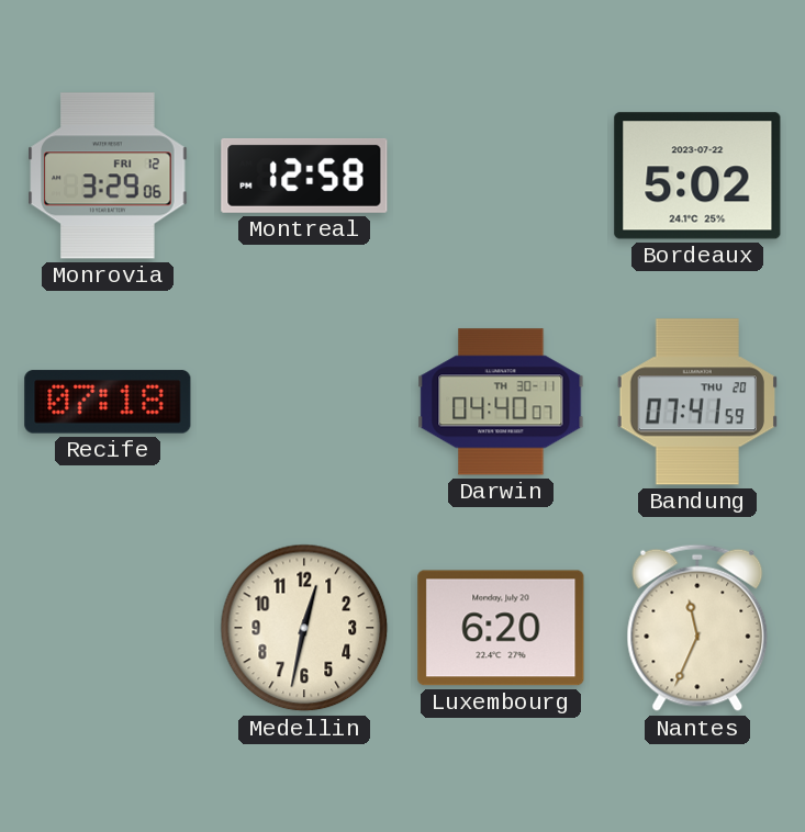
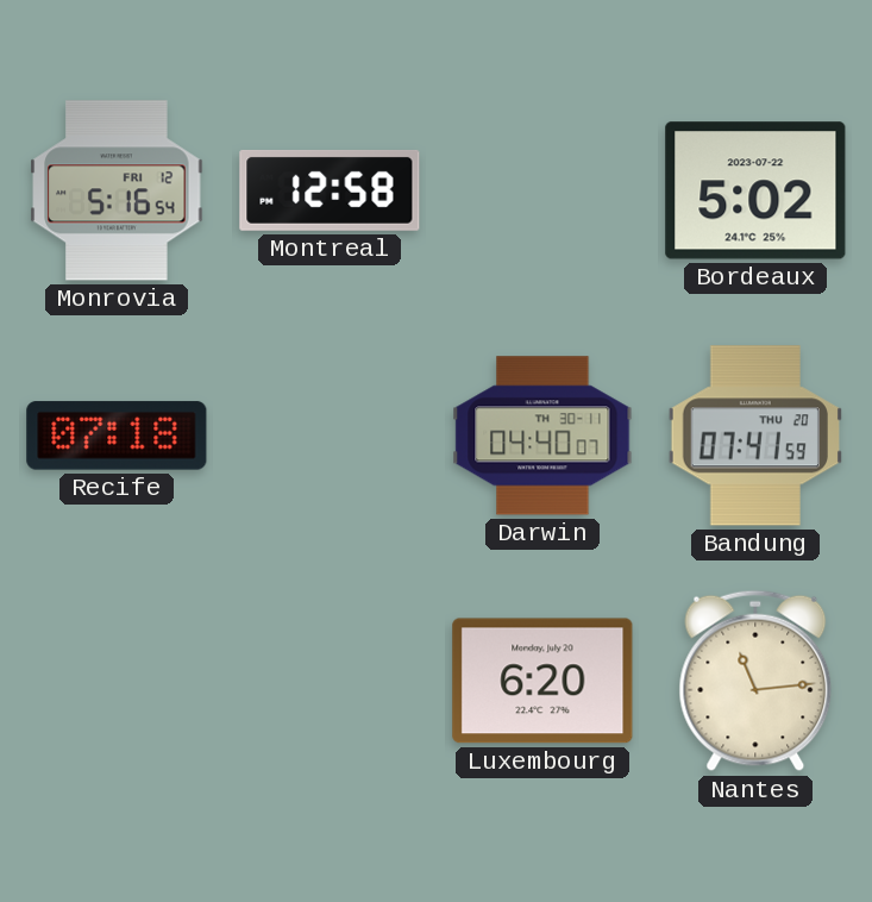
Monrovia: 3:29 -> 5:16 (117, 190)
Medellin: 12:32 -> none (304, 628)
Nantes: 11:34 -> 11:14 (755, 681)
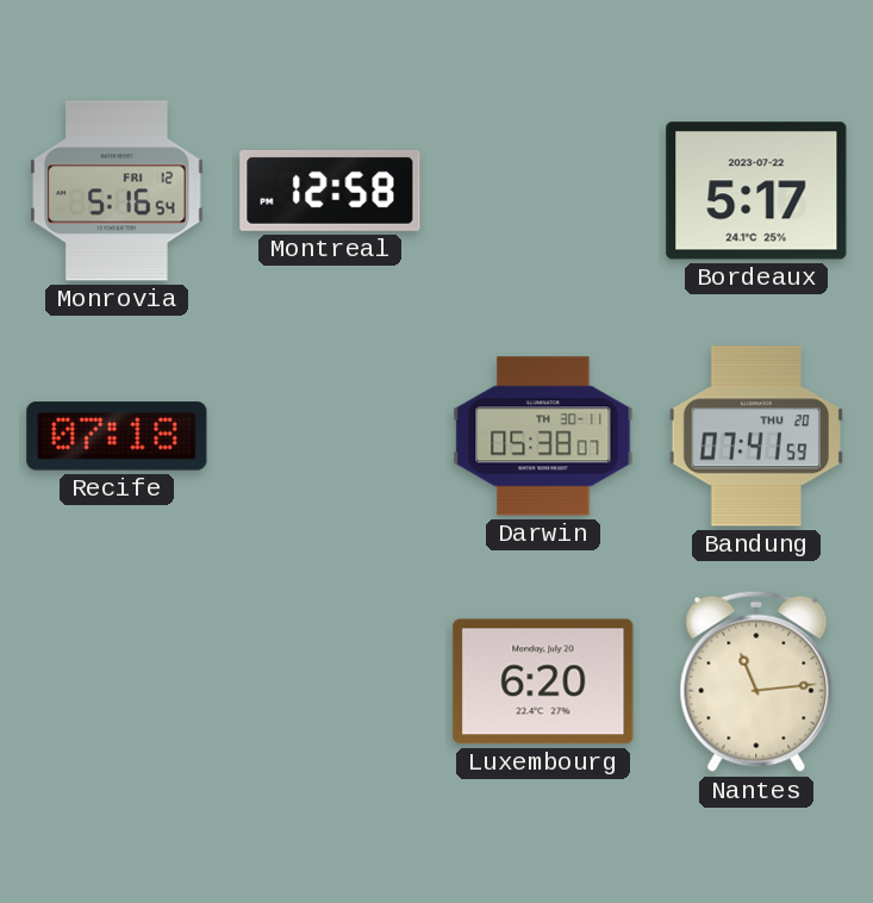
Bordeaux: 5:02 -> 5:17 (756, 191)
Darwin: 04:40 -> 05:38 (543, 436)
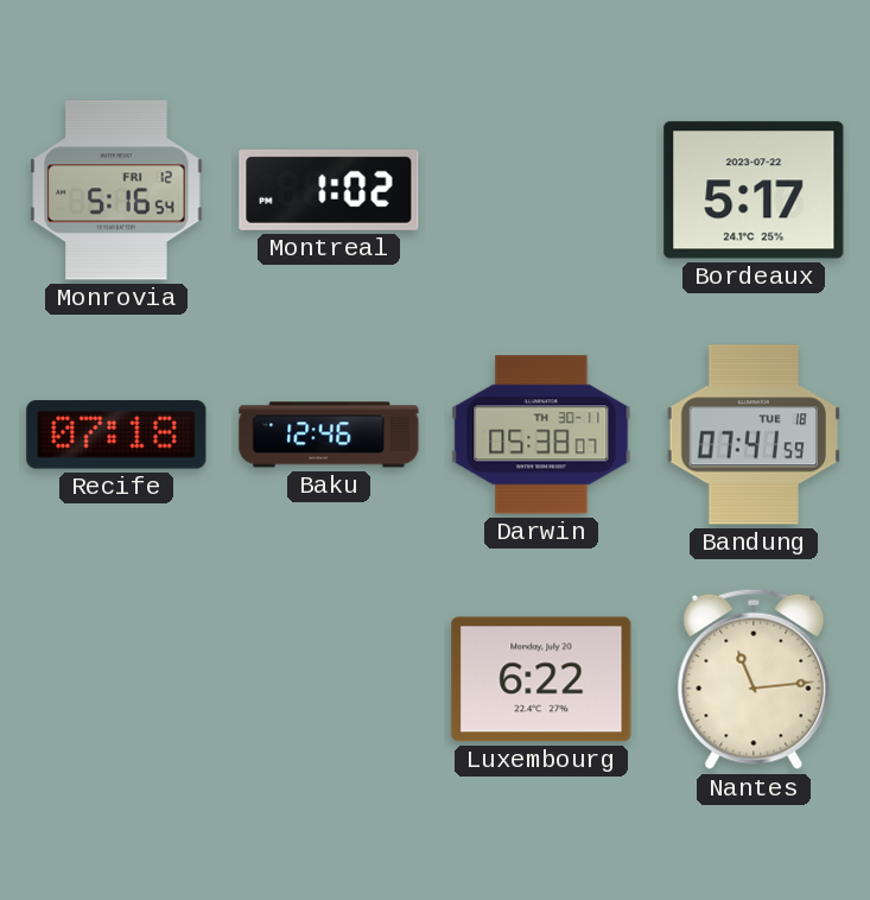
Montreal: 12:58 -> 1:02 (329, 190)
Baku: none -> 12:46 (329, 435)
Bandung date: THU 20 -> TUE 18 (752, 435)
Luxembourg: 6:20 -> 6:22 (541, 679)
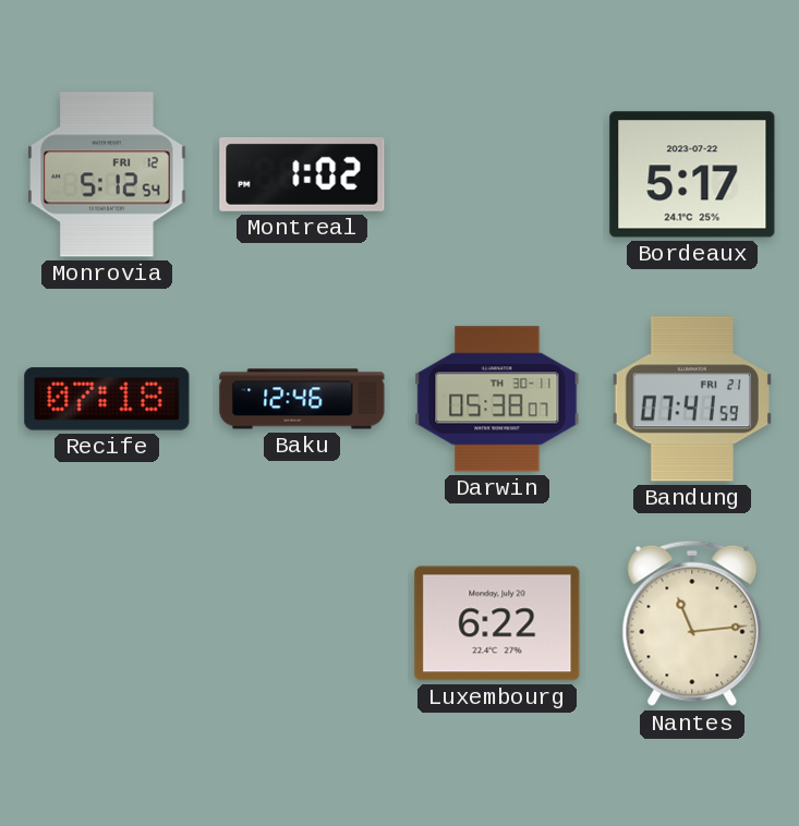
Monrovia: 5:16 -> 5:12 (107, 174)
Bandung date: TUE 18 -> FRI 21 (691, 399)
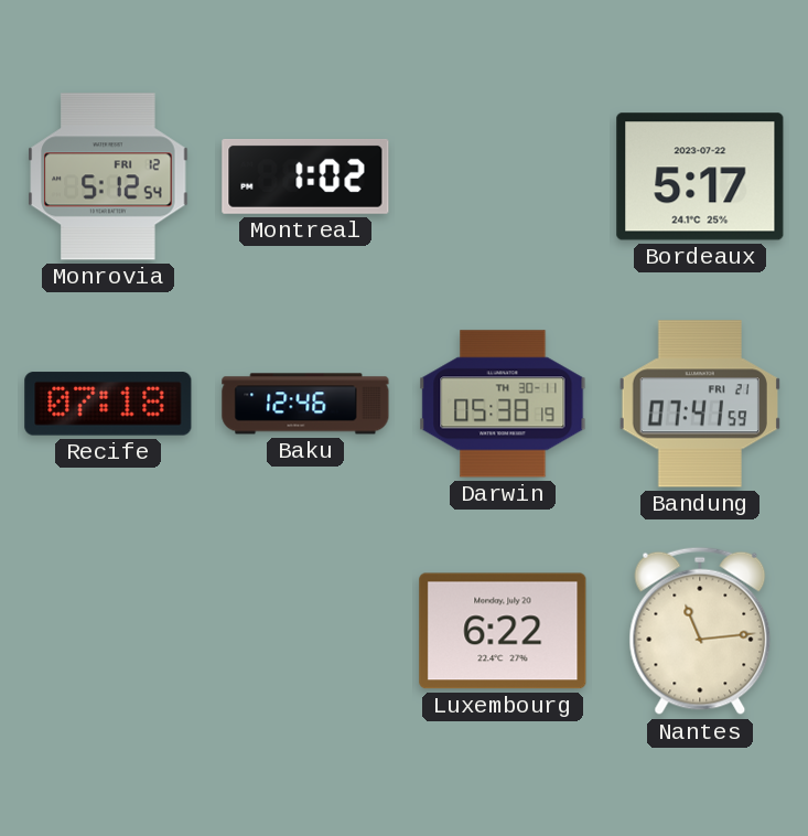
Darwin: 05:38:07 -> 05:38:19 (503, 404)
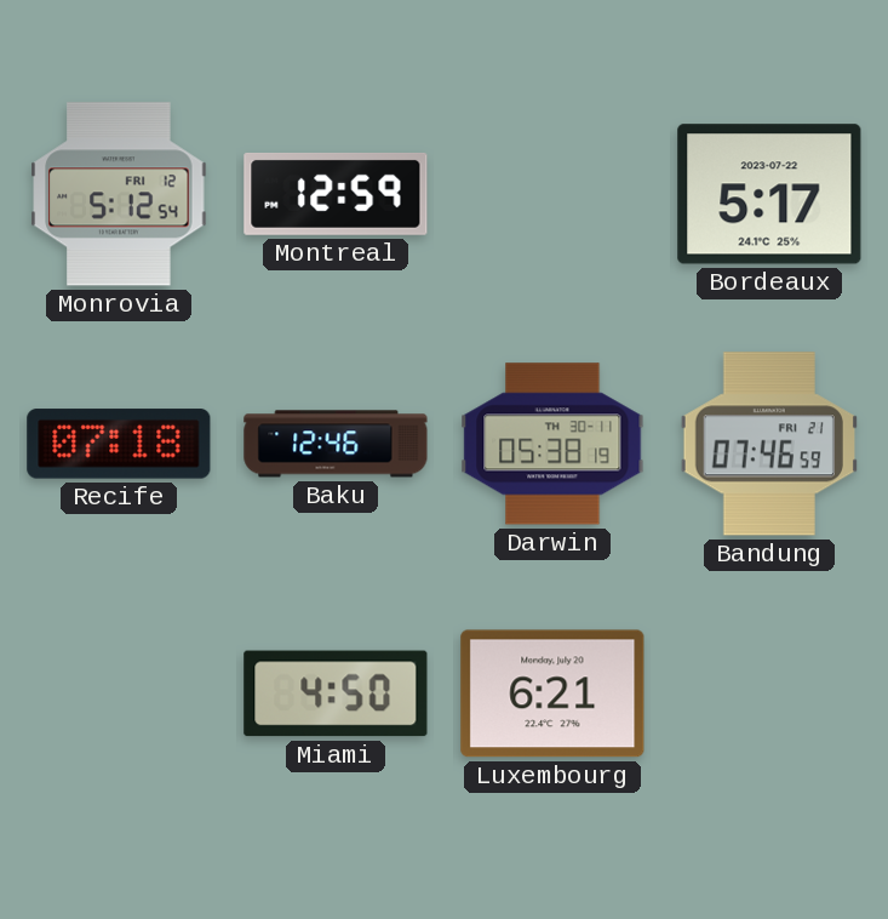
Montreal: 1:02 -> 12:59 (336, 194)
Bandung: 07:41 -> 07:46 (768, 444)
Miami: none -> 4:50 (336, 693)
Luxembourg: 6:22 -> 6:21 (552, 693)
Nantes: 11:14 -> none (700, 631)
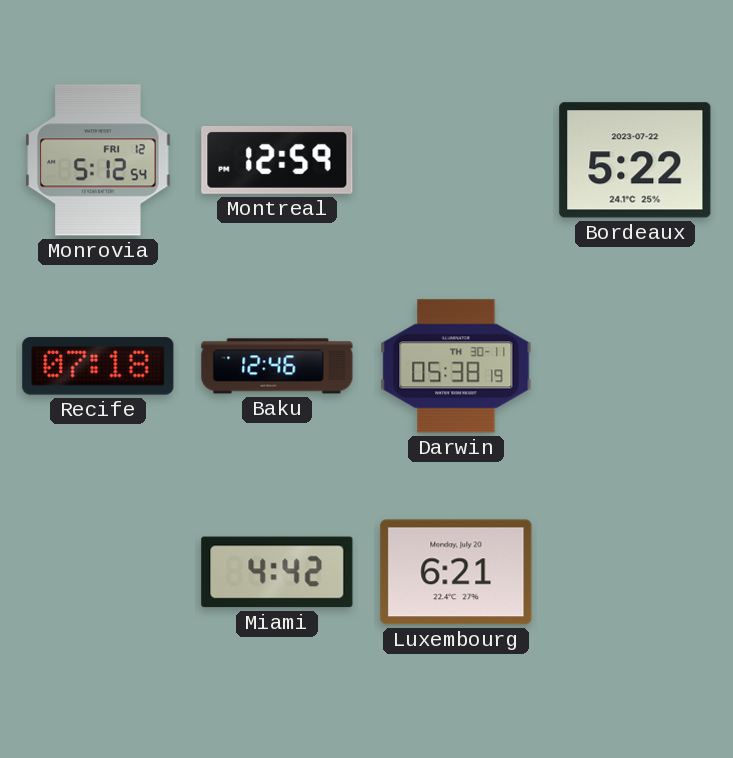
Bordeaux: 5:17 -> 5:22 (635, 160)
Bandung: 07:46 -> none (768, 444)
Miami: 4:50 -> 4:42 (277, 572)
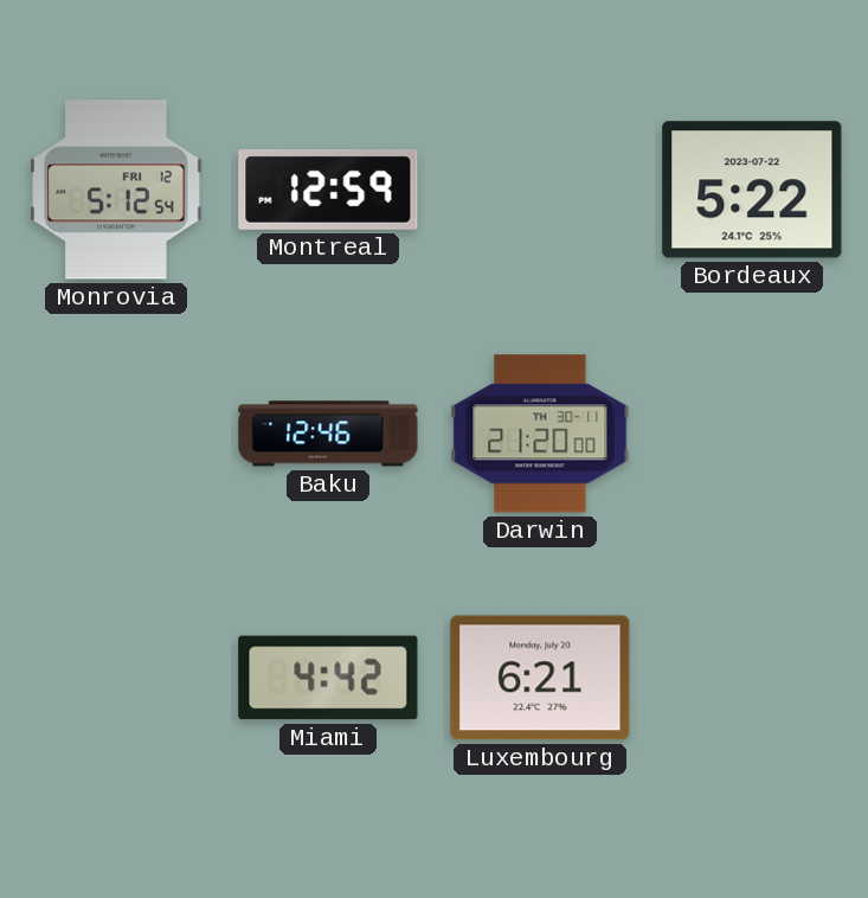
Recife: 07:18 -> none (98, 366)
Darwin: 05:38 -> 21:20 (540, 434)
